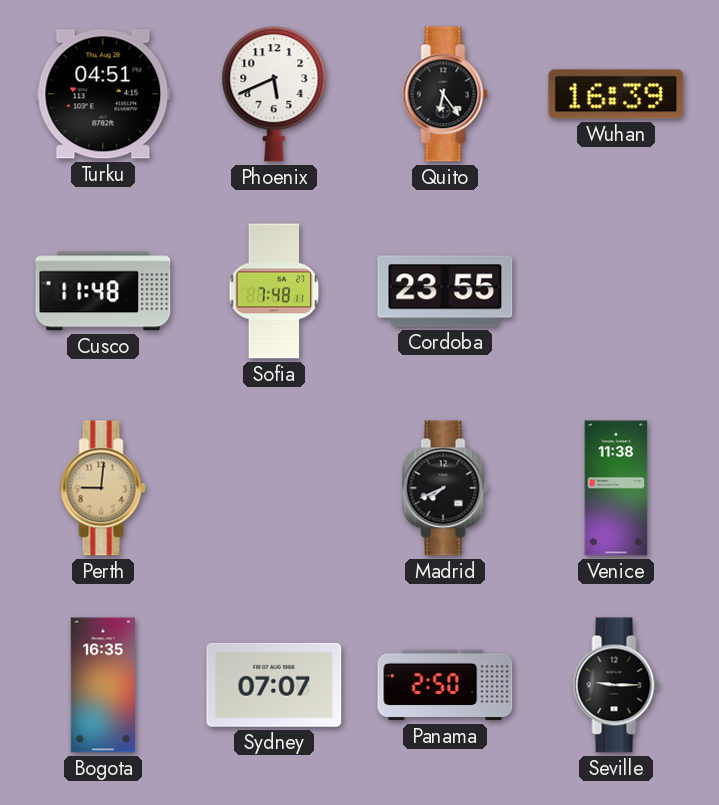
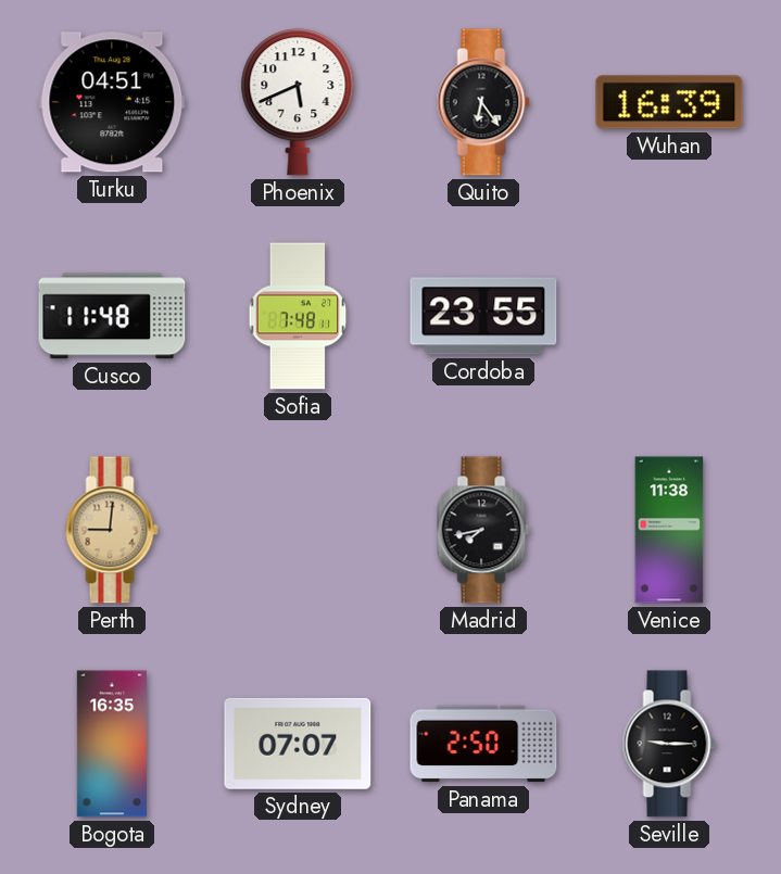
Madrid: 7:41 -> 7:43 (483, 530)
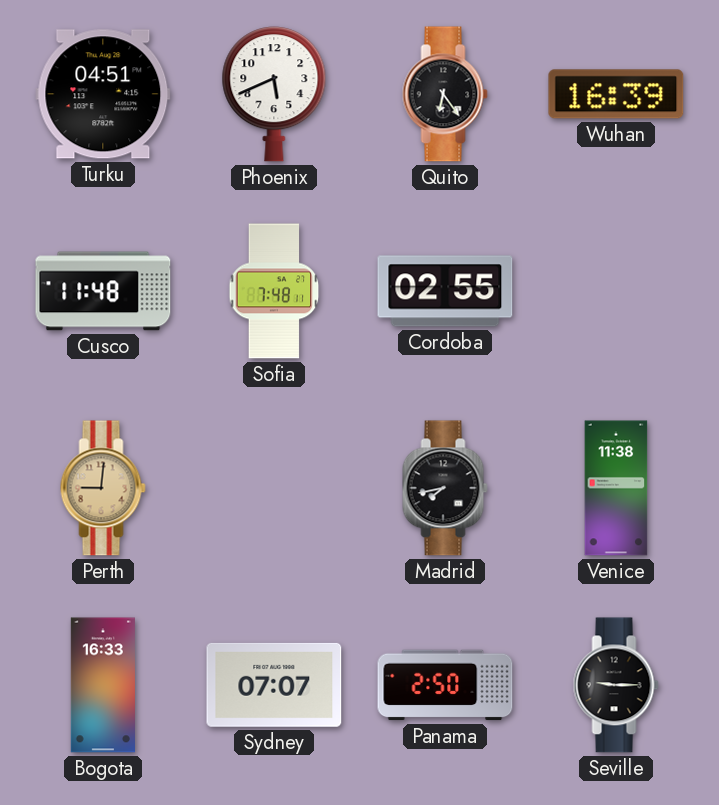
Cordoba: 23:55 -> 02:55 (445, 291)
Bogota: 16:35 -> 16:33 (102, 685)
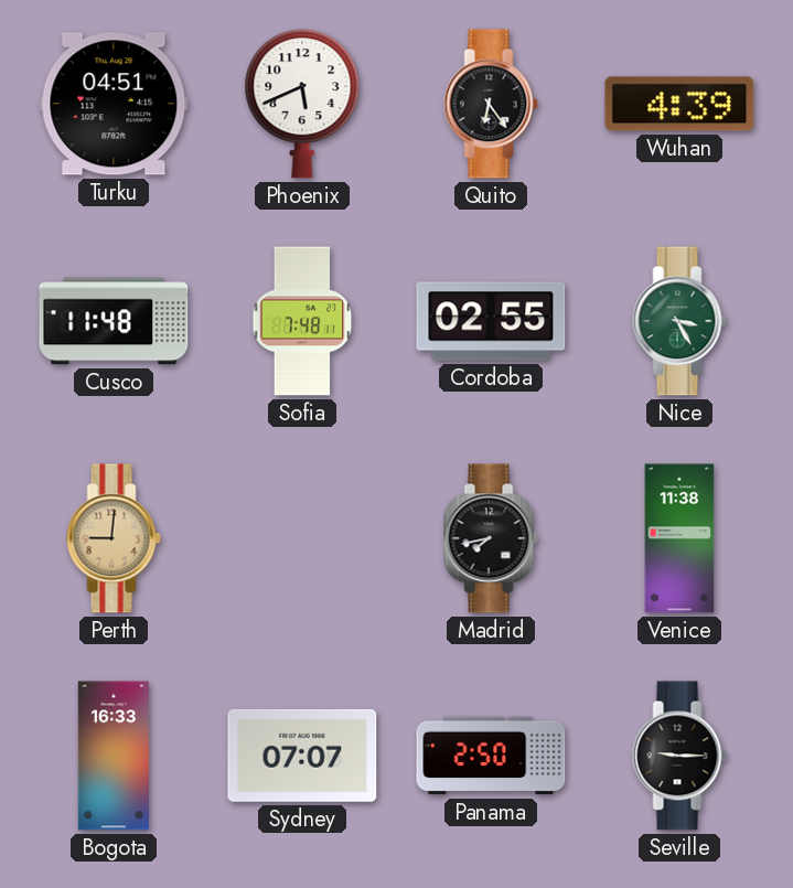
Wuhan: 16:39 -> 4:39 (679, 104)
Nice: none -> 3:25 (679, 321)
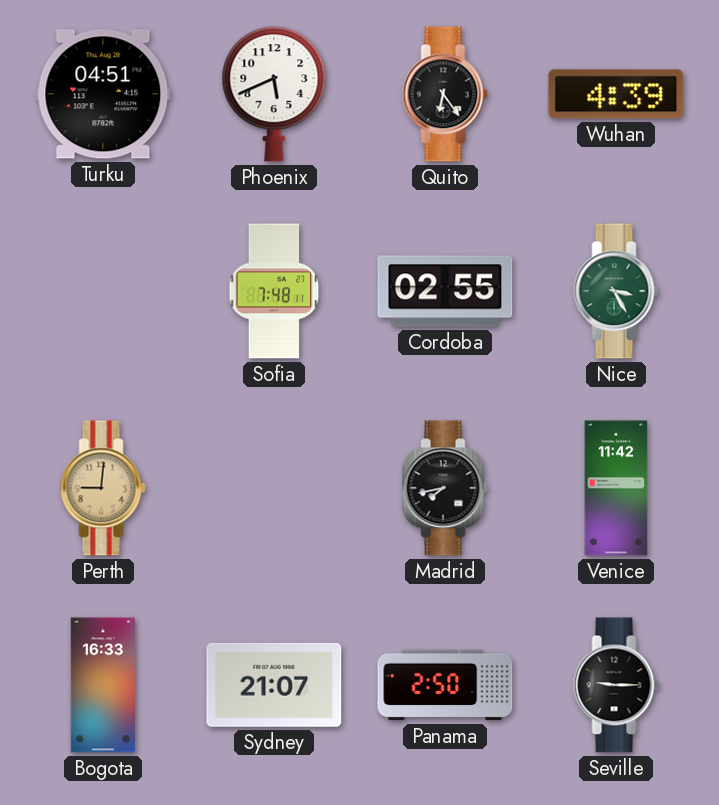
Cusco: 11:48 -> none (114, 321)
Venice: 11:38 -> 11:42 (616, 488)
Sydney: 07:07 -> 21:07 (274, 685)
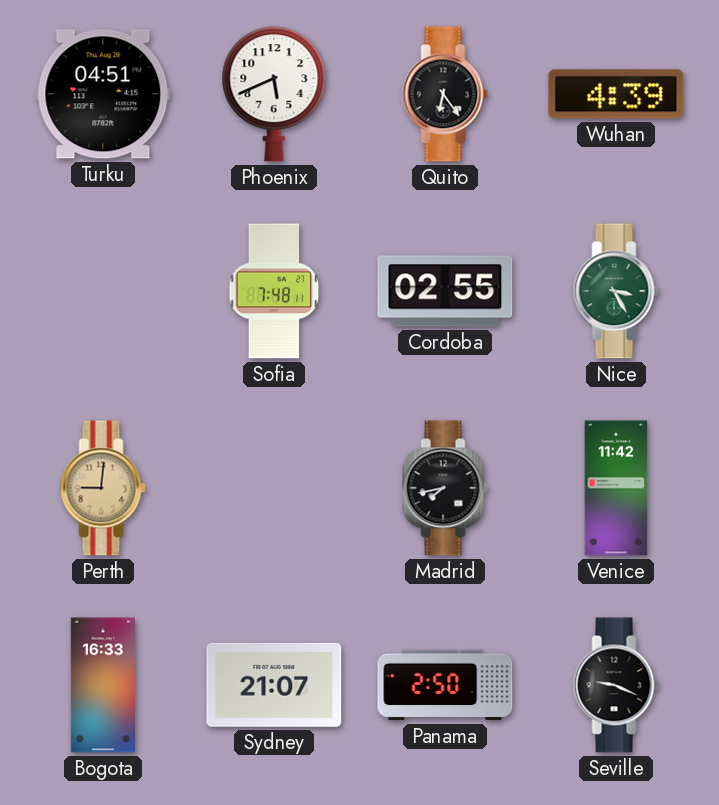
Seville: 9:15 -> 9:19 (616, 685)
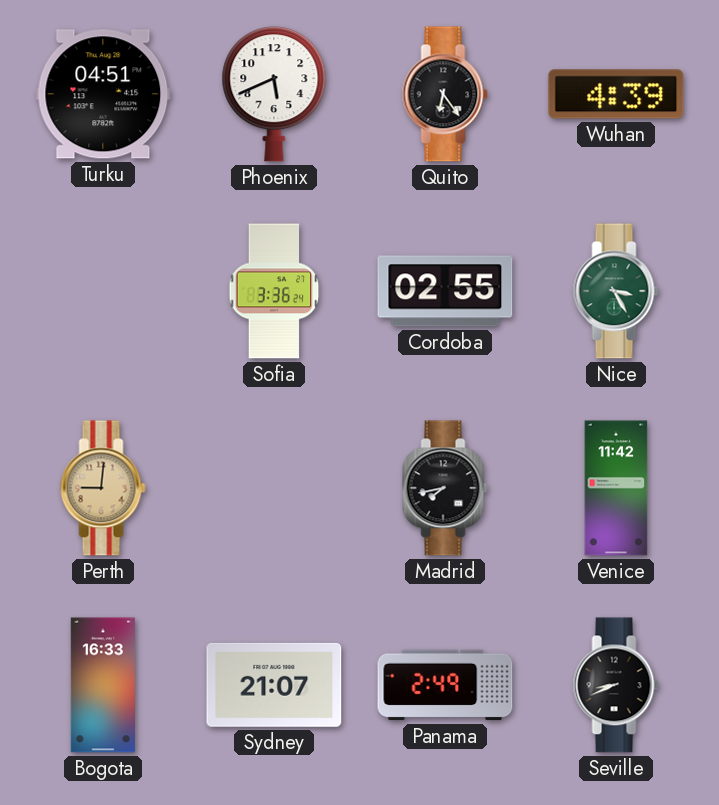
Sofia: 7:48 -> 3:36 (274, 291)
Panama: 2:50 -> 2:49 (445, 685)
Seville: 9:19 -> 8:41 (616, 685)
